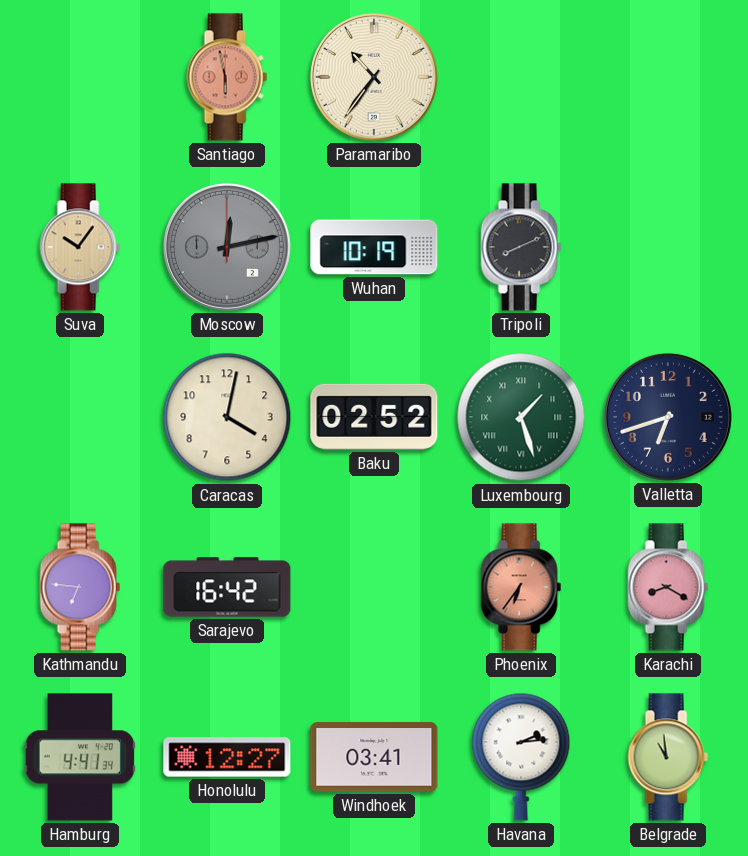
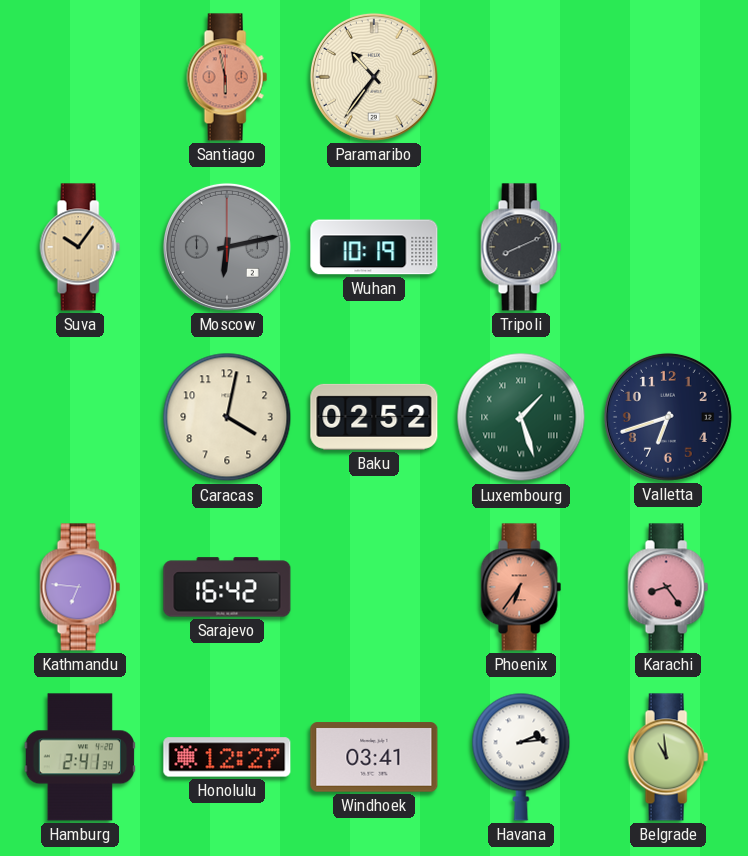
Moscow: 12:13 -> 6:13 (227, 247)
Karachi: 8:20 -> 8:24 (668, 587)
Hamburg: 4:41 -> 2:41 (80, 757)
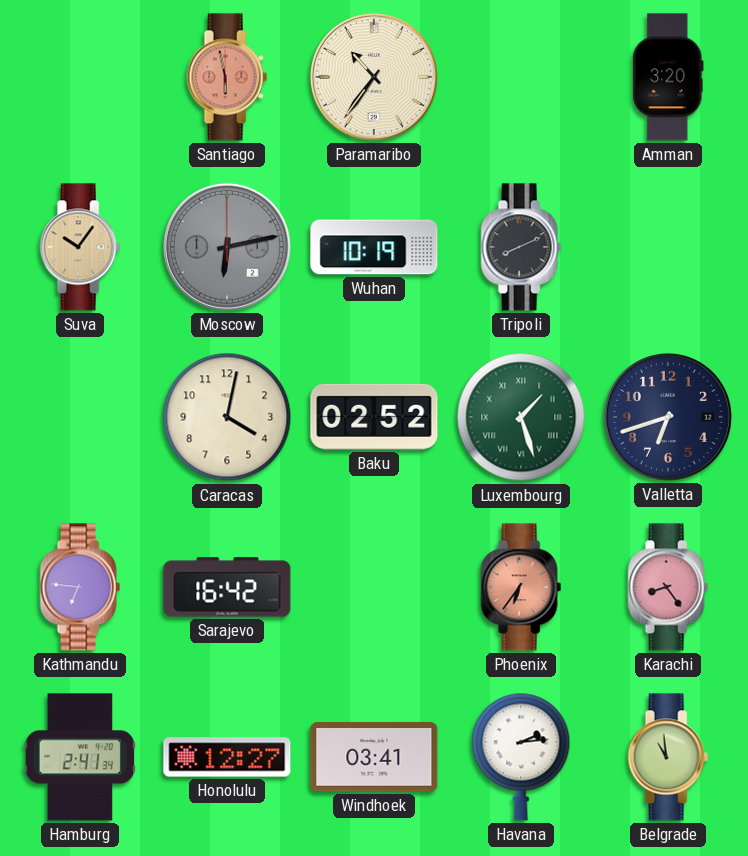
Amman: none -> 3:20 (668, 77)
